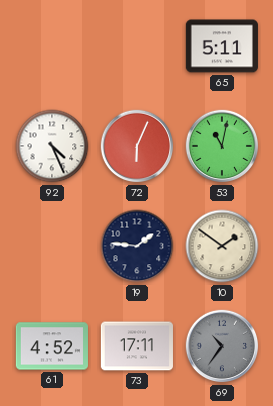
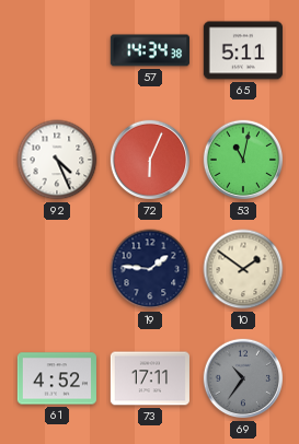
57: none -> 14:34 (150, 50)
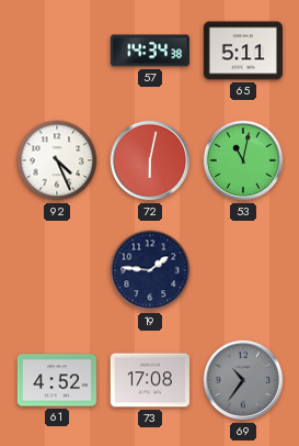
72: 6:04 -> 6:02 (150, 160)
10: 1:51 -> none (243, 269)
73: 17:11 -> 17:08 (150, 380)
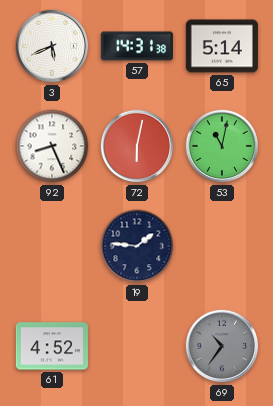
3: none -> 5:41 (52, 46)
57: 14:34 -> 14:31 (137, 46)
65: 5:11 -> 5:14 (222, 46)
92: 4:26 -> 8:26 (52, 146)
73: 17:08 -> none (150, 380)
